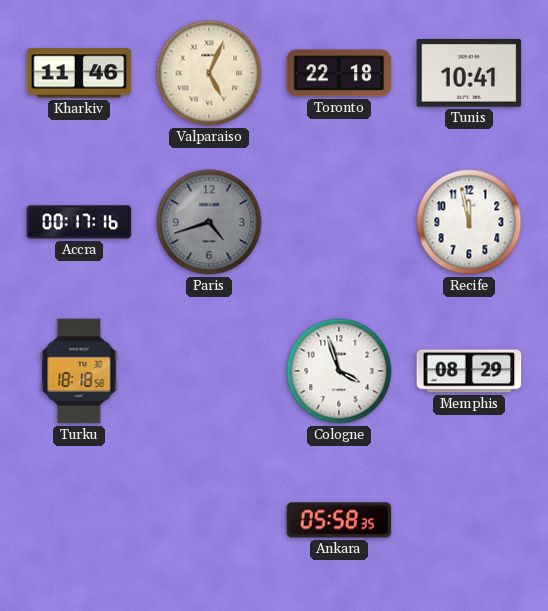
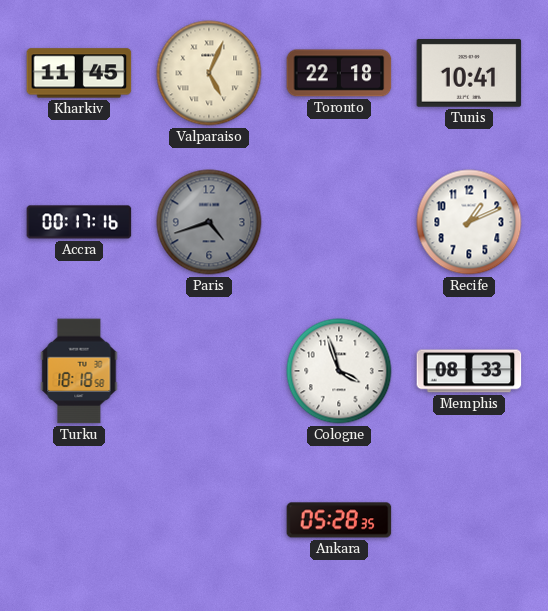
Kharkiv: 11:46 -> 11:45 (79, 73)
Recife: 11:58 -> 1:11 (469, 222)
Memphis: 08:29 -> 08:33 (469, 371)
Ankara: 05:58 -> 05:28 (339, 520)
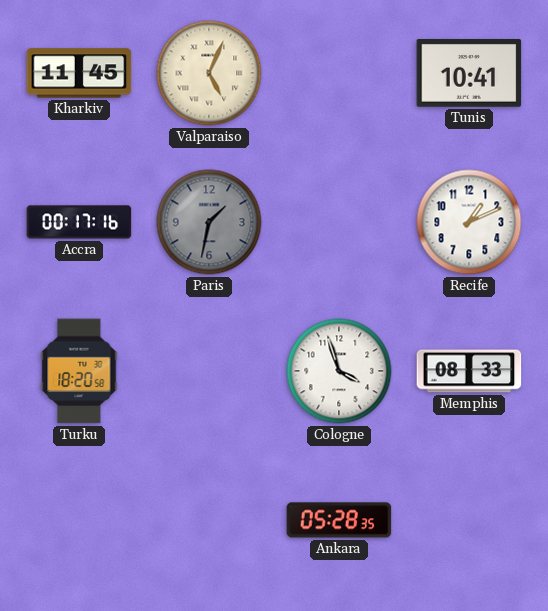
Toronto: 22:18 -> none (339, 73)
Paris: 4:42 -> 1:32 (209, 222)
Turku: 18:18 -> 18:20 (79, 371)
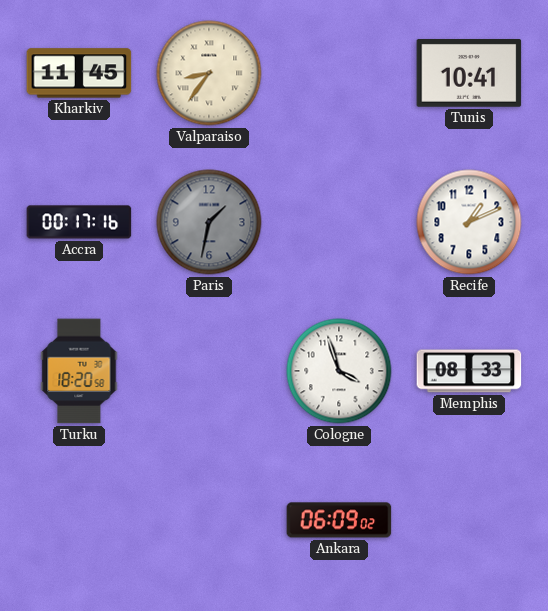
Valparaiso: 5:04 -> 8:36 (209, 73)
Ankara: 05:28 -> 06:09 (339, 520)
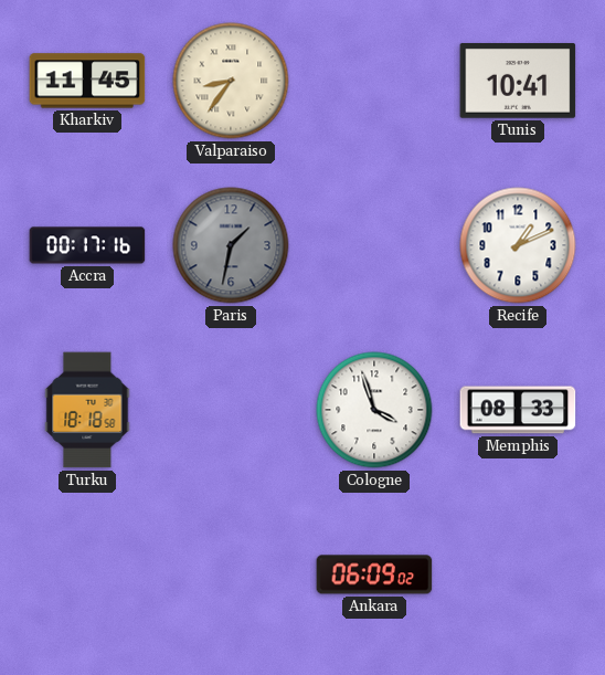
Turku: 18:20 -> 18:18 (87, 410)
